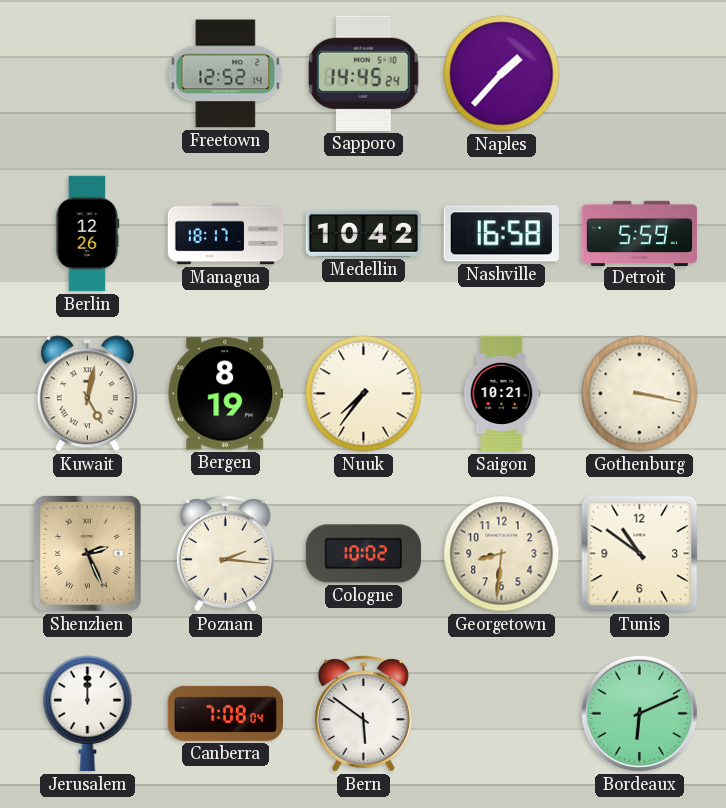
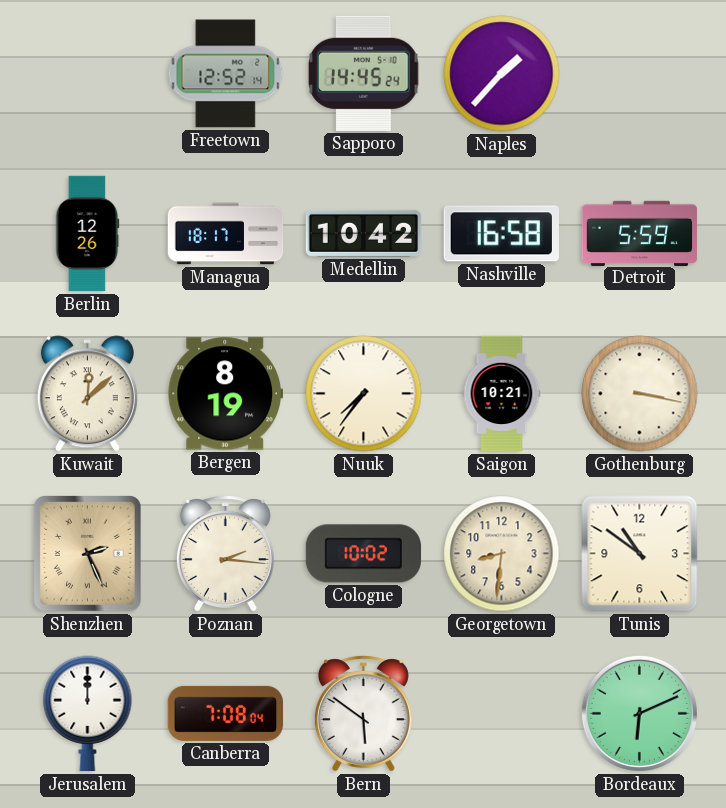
Kuwait: 5:02 -> 12:08 (87, 394)
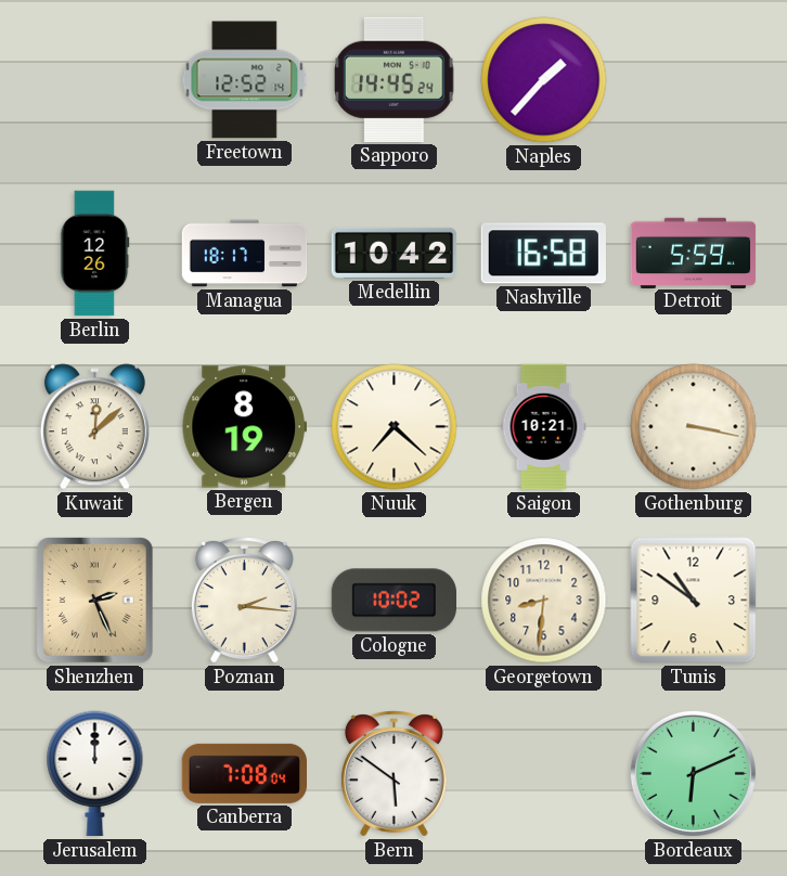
Nuuk: 7:36 -> 7:22 (395, 427)
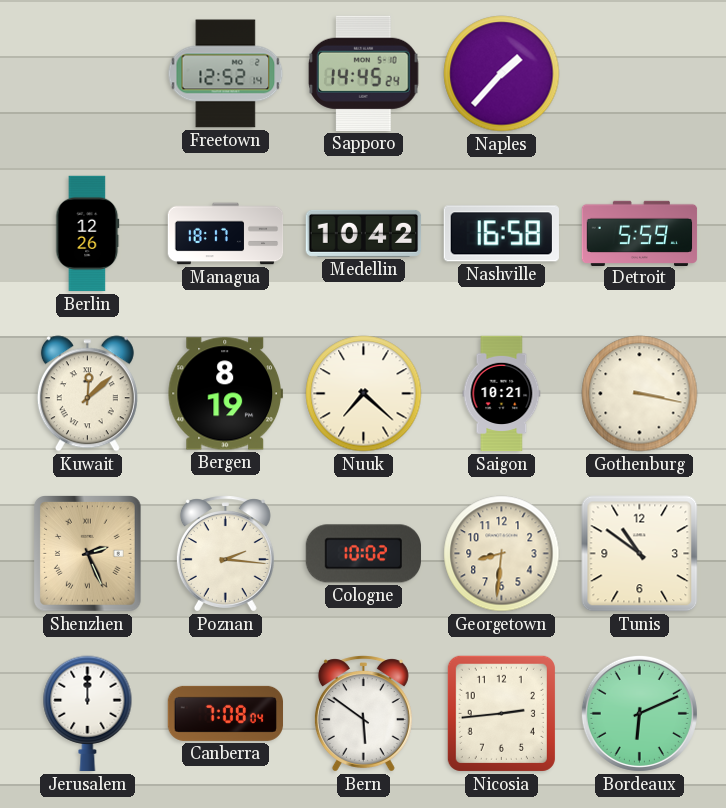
Nicosia: none -> 2:44 (501, 713)
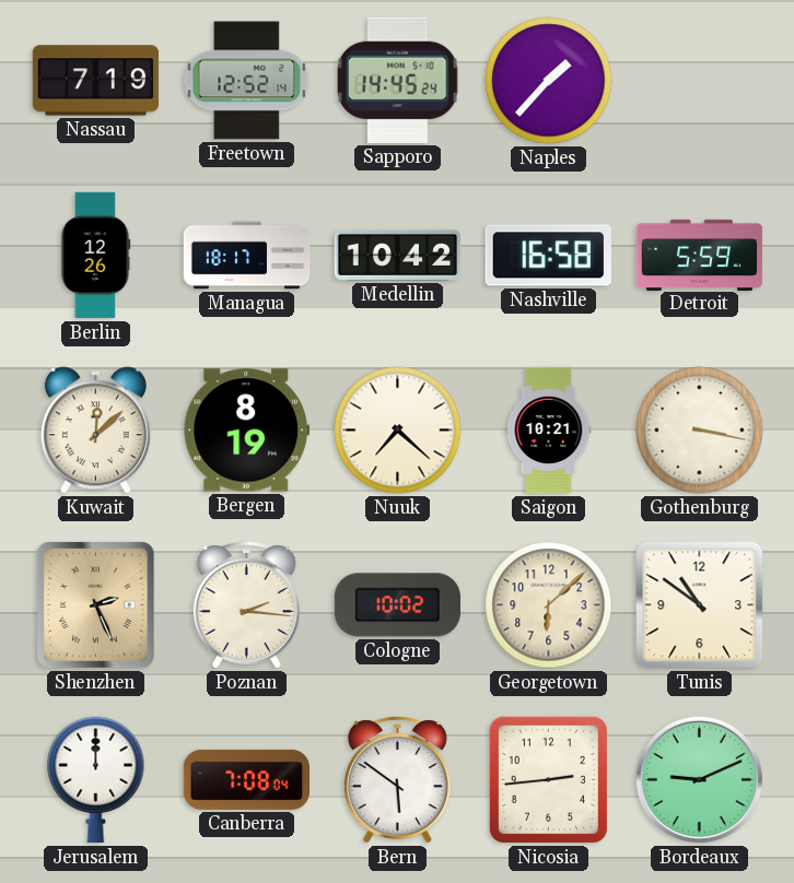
Nassau: none -> 7:19 (96, 81)
Georgetown: 8:31 -> 6:08 (549, 605)
Bordeaux: 6:11 -> 9:11 (699, 779)
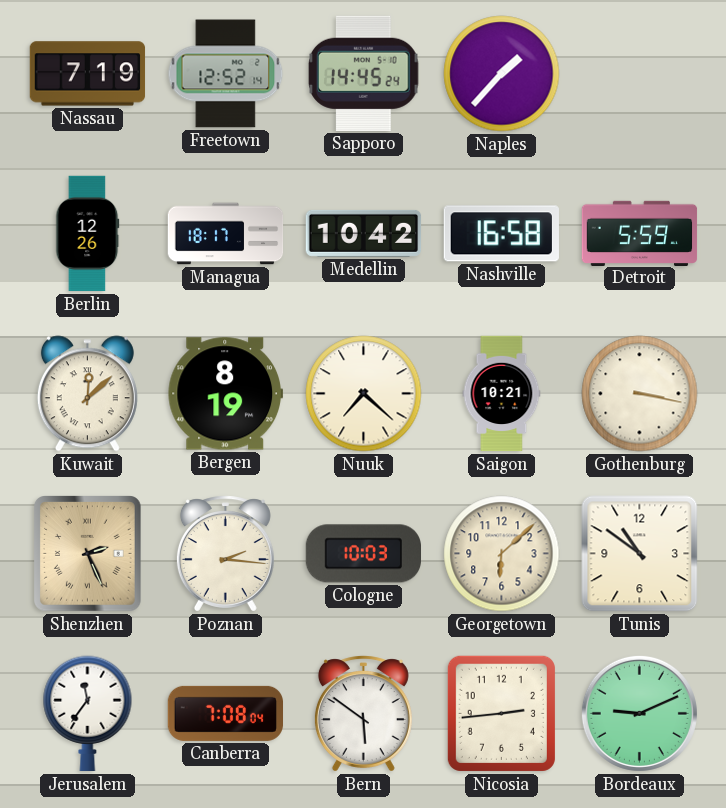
Cologne: 10:02 -> 10:03 (363, 554)
Jerusalem: 12:00 -> 11:36 (88, 714)
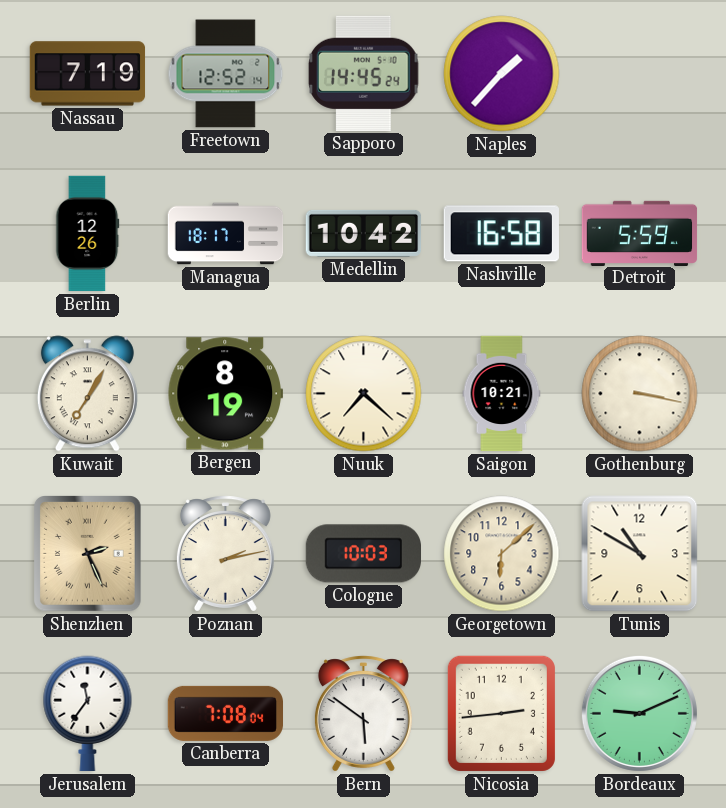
Kuwait: 12:08 -> 7:05 (87, 394)
Poznan: 2:16 -> 2:13 (225, 554)
Tunis: 10:51 -> 10:50 (640, 554)
